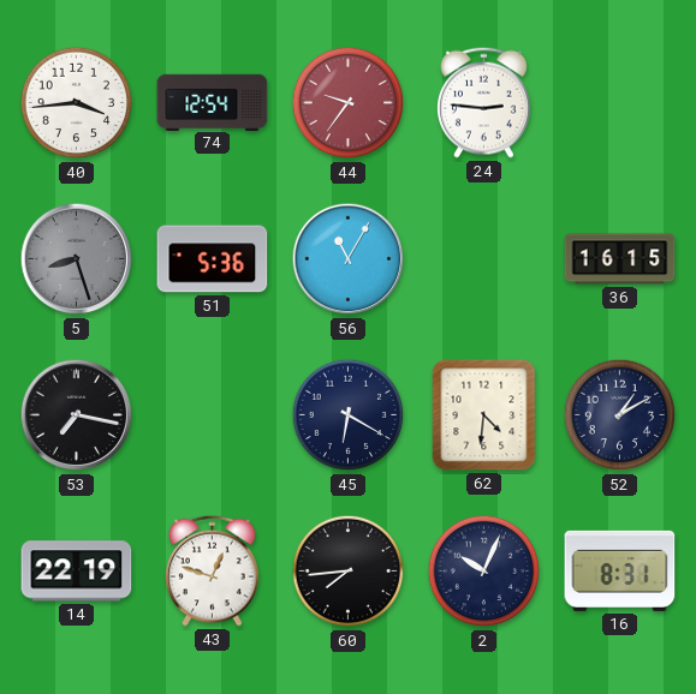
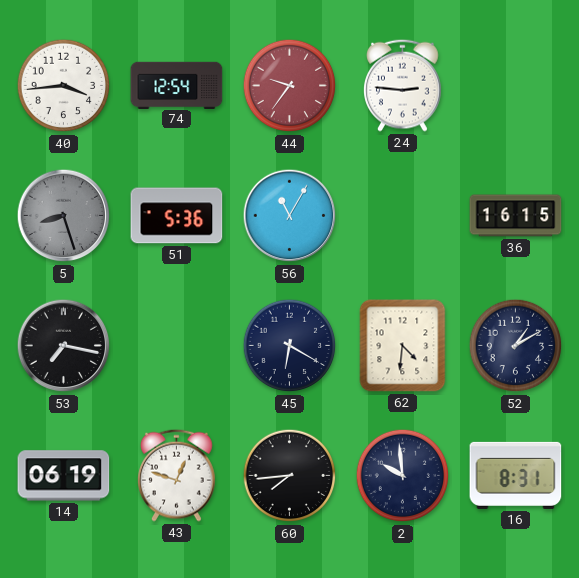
14: 22:19 -> 06:19 (64, 476)
2: 10:04 -> 9:59 (403, 476)
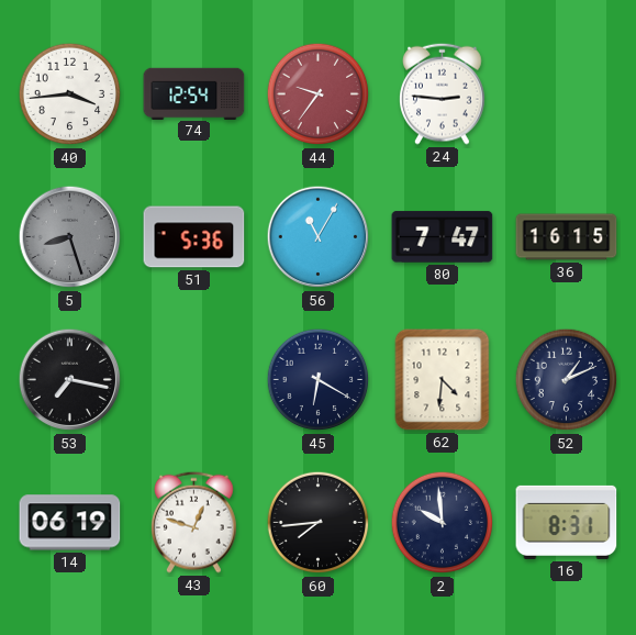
80: none -> 7:47 (443, 237)
52: 1:10 -> 1:11 (567, 380)
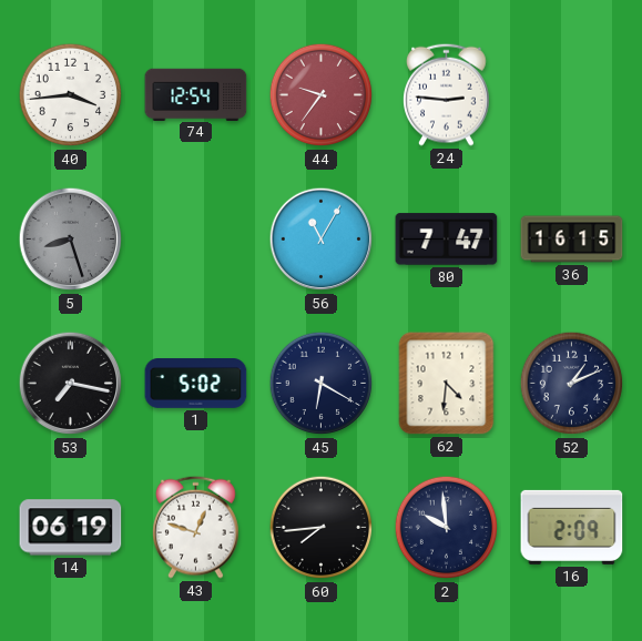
51: 5:36 -> none (194, 237)
1: none -> 5:02 (196, 384)
16: 8:31 -> 2:09 (572, 527)
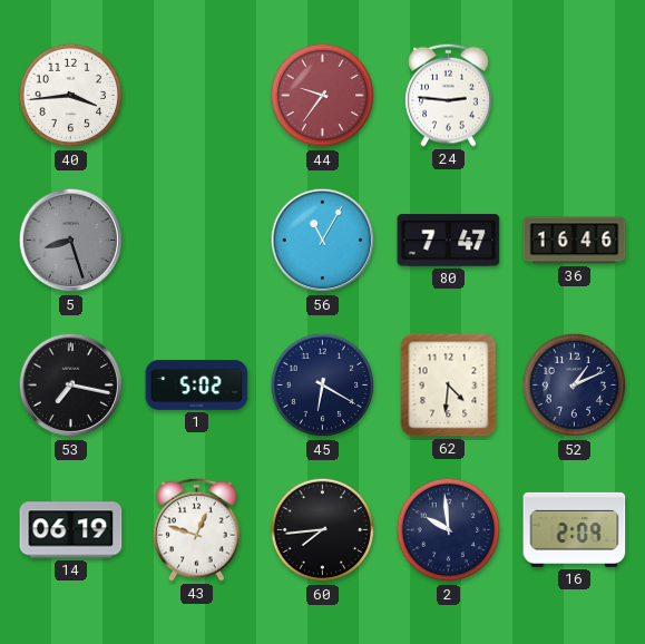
74: 12:54 -> none (196, 94)
36: 16:15 -> 16:46 (575, 241)
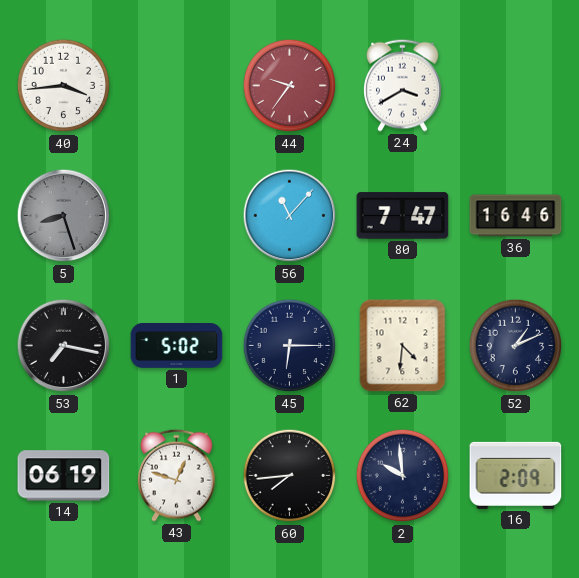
24: 2:46 -> 3:40 (403, 85)
56: 11:05 -> 11:07 (290, 216)
45: 6:20 -> 6:15 (290, 346)
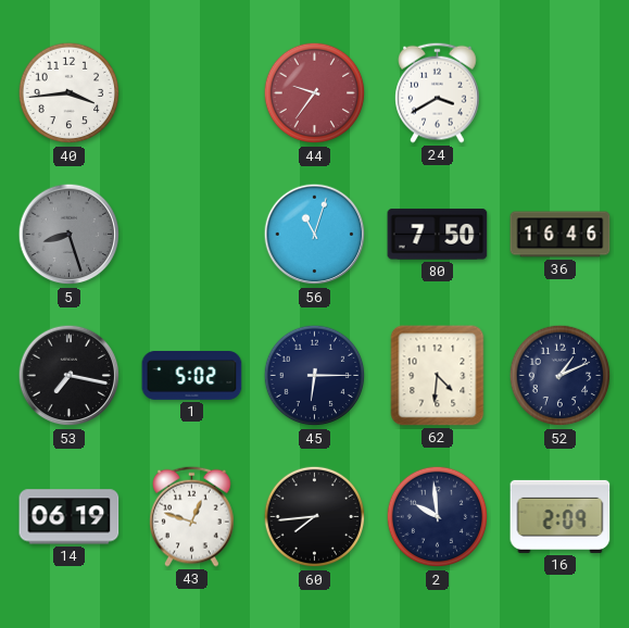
56: 11:07 -> 11:03 (315, 235)
80: 7:47 -> 7:50 (438, 235)
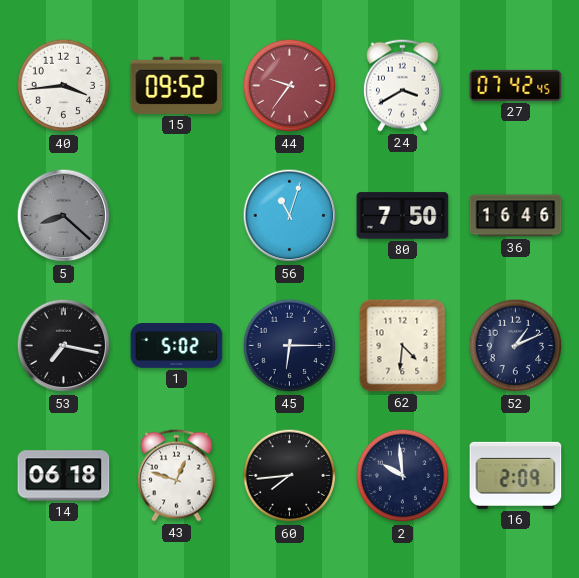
15: none -> 09:52 (177, 85)
27: none -> 07:42 (516, 85)
5: 8:27 -> 8:22 (64, 216)
14: 06:19 -> 06:18 (64, 476)
